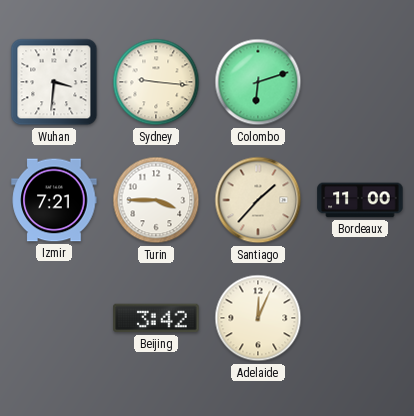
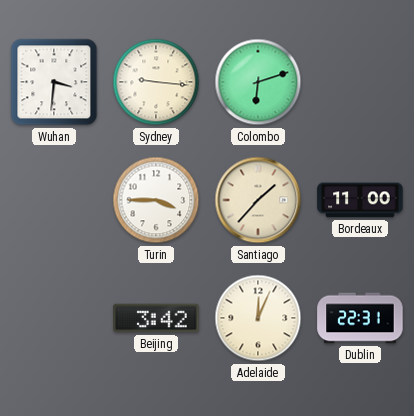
Izmir: 7:21 -> none (54, 200)
Dublin: none -> 22:31 (360, 318)
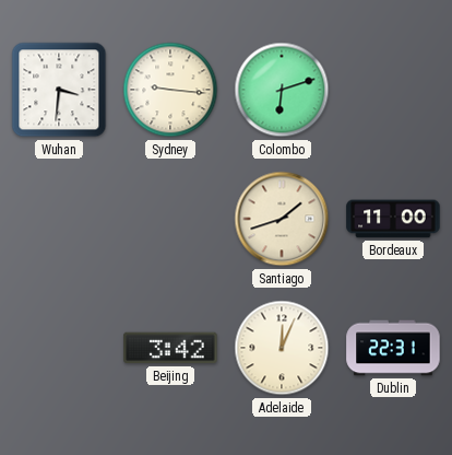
Turin: 3:45 -> none (156, 200)
Santiago: 1:37 -> 1:42 (282, 219)
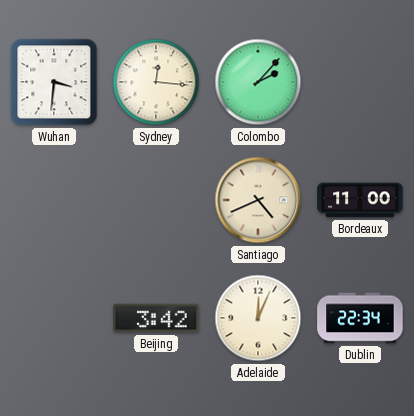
Sydney: 9:16 -> 12:16 (156, 82)
Colombo: 6:12 -> 2:07 (258, 82)
Santiago: 1:42 -> 4:41 (258, 200)
Dublin: 22:31 -> 22:34 (360, 318)
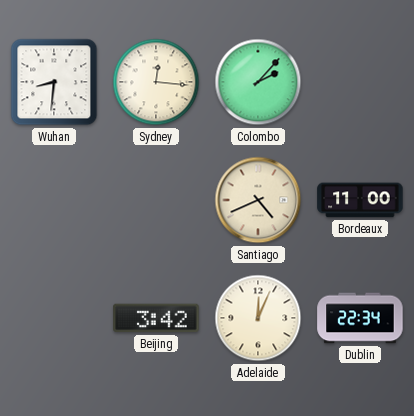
Wuhan: 3:31 -> 8:31 (54, 82)
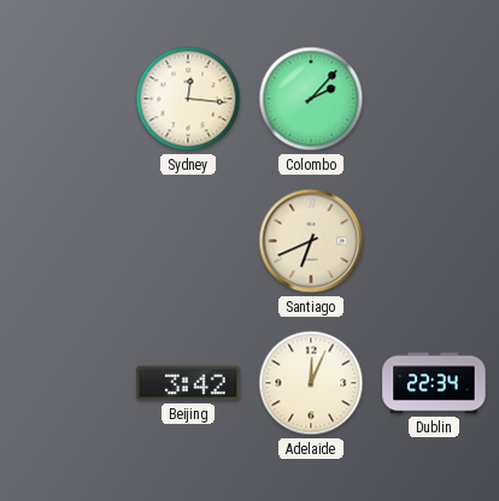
Wuhan: 8:31 -> none (54, 82)
Santiago: 4:41 -> 6:41 (311, 241)
Bordeaux: 11:00 -> none (360, 200)
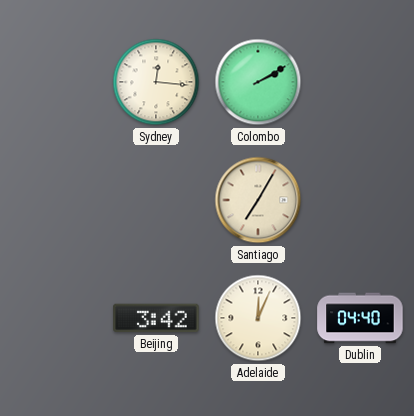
Colombo: 2:07 -> 2:10 (258, 82)
Santiago: 6:41 -> 7:05 (258, 200)
Dublin: 22:34 -> 04:40 (360, 318)
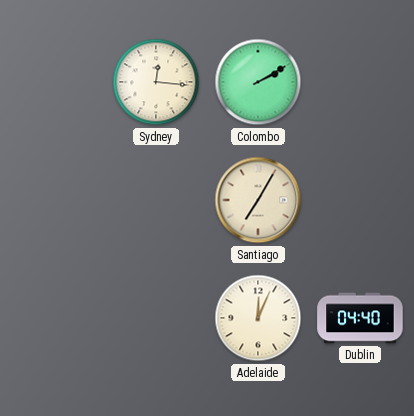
Beijing: 3:42 -> none (156, 318)
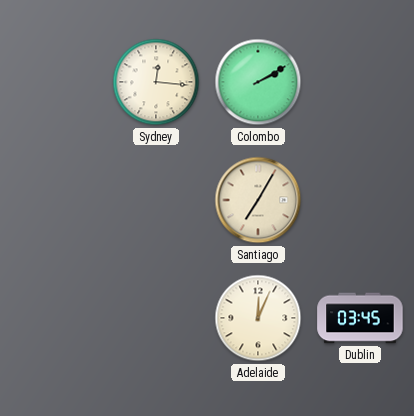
Dublin: 04:40 -> 03:45 (360, 318)
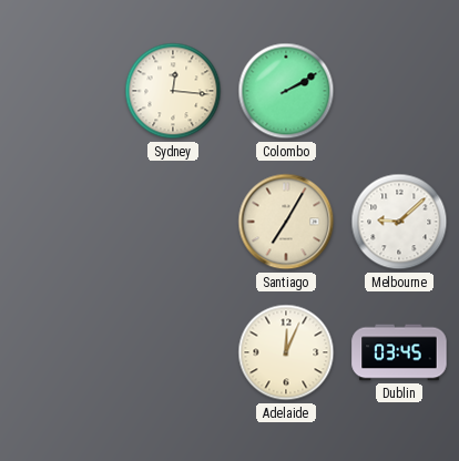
Melbourne: none -> 9:08 (399, 222)
